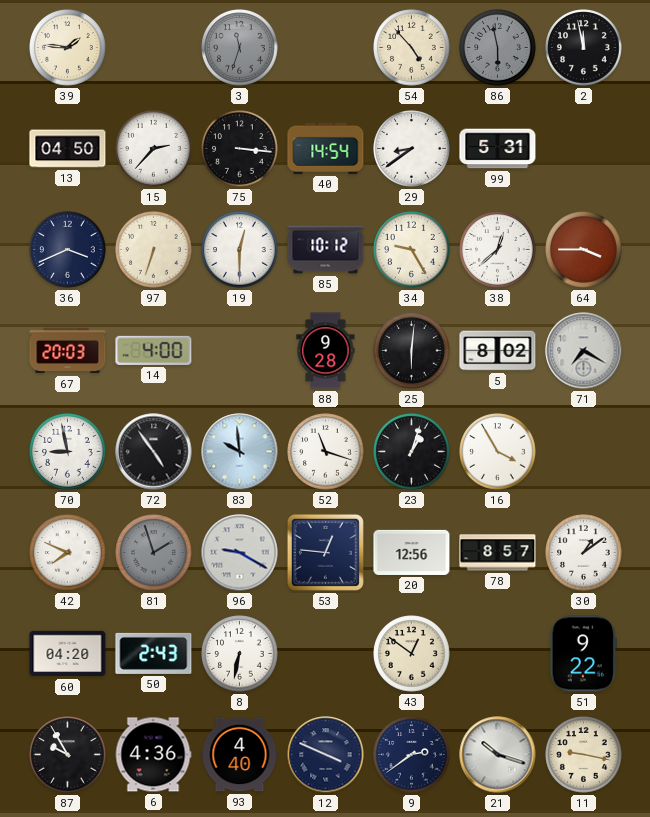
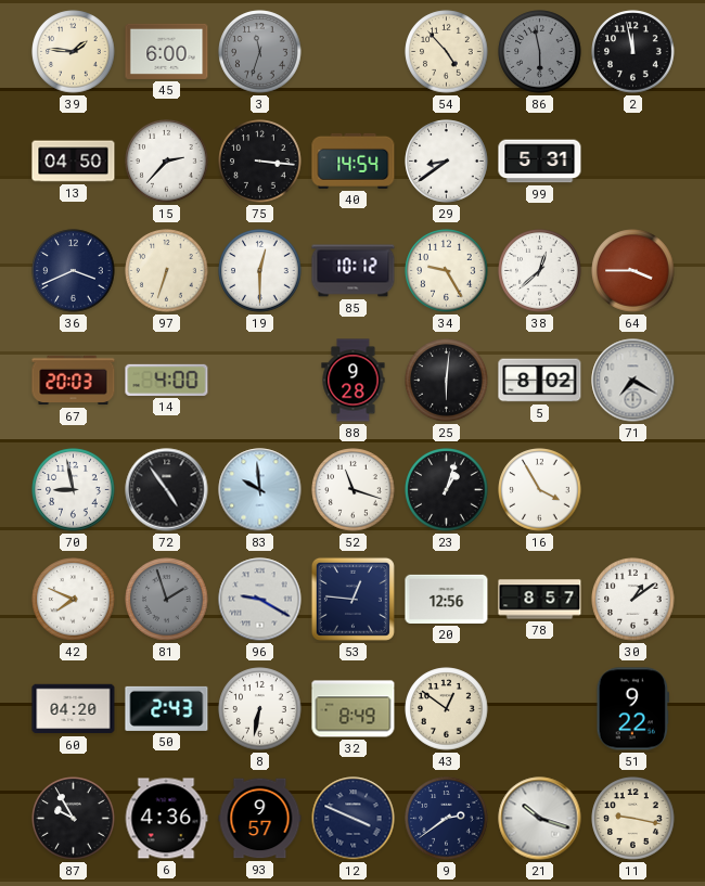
45: none -> 6:00 (167, 51)
32: none -> 8:49 (354, 709)
93: 4:40 -> 9:57 (260, 819)
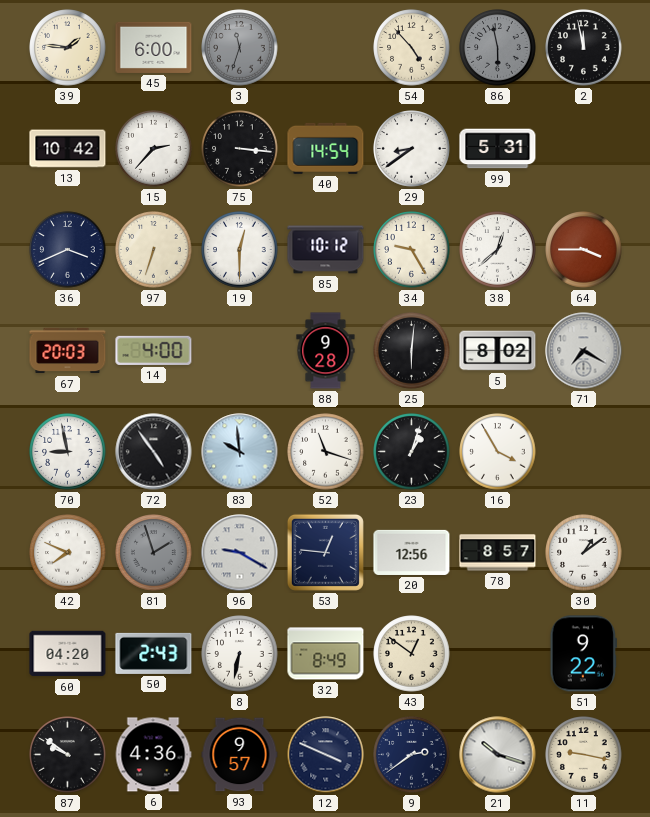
13: 04:50 -> 10:42 (68, 149)
87: 9:55 -> 9:51 (68, 755)
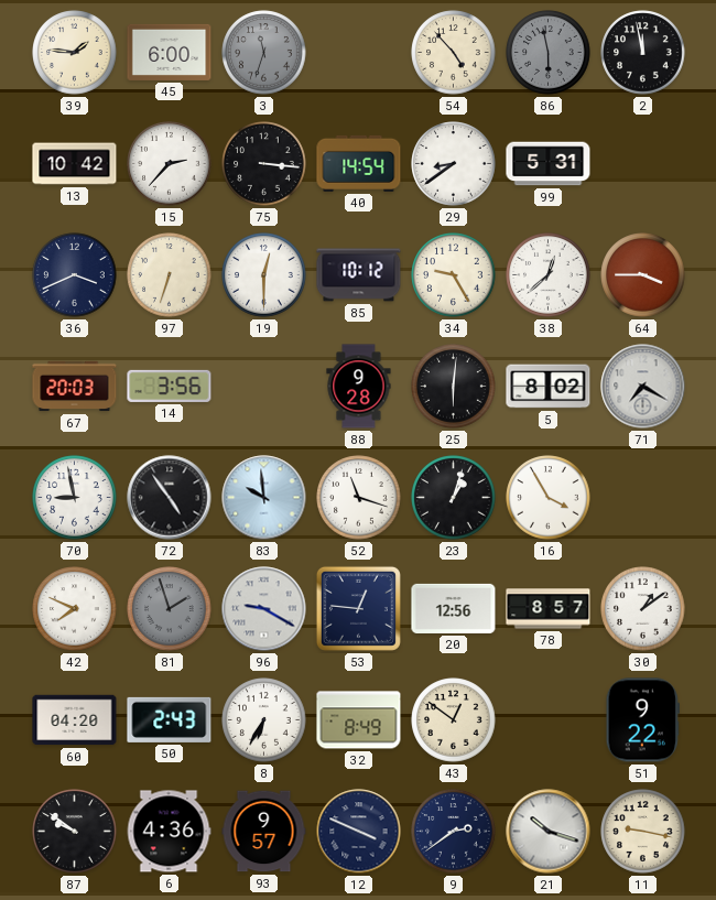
14: 4:00 -> 3:56 (170, 386)
8: 6:32 -> 6:35 (264, 720)
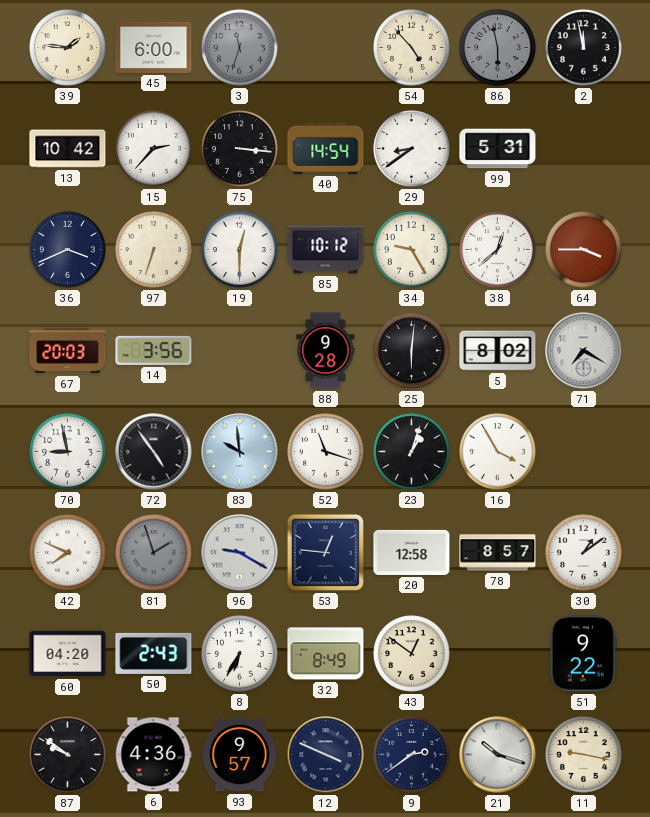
20: 12:56 -> 12:58 (412, 552)
